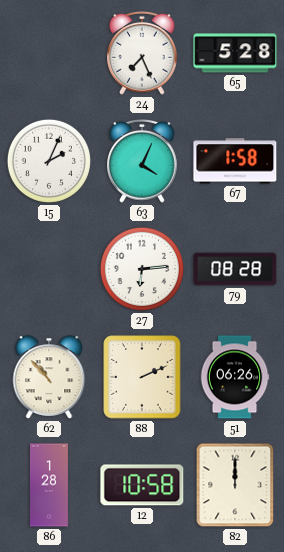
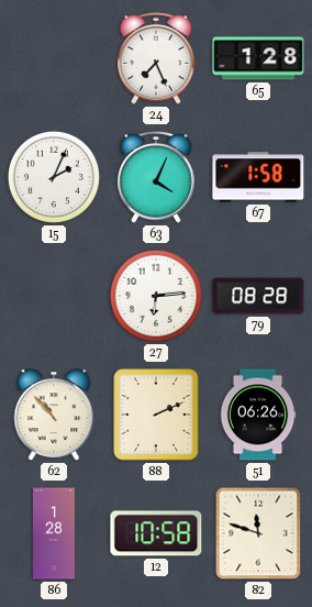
65: 5:28 -> 1:28 (258, 58)
82: 12:00 -> 11:48 (258, 533)
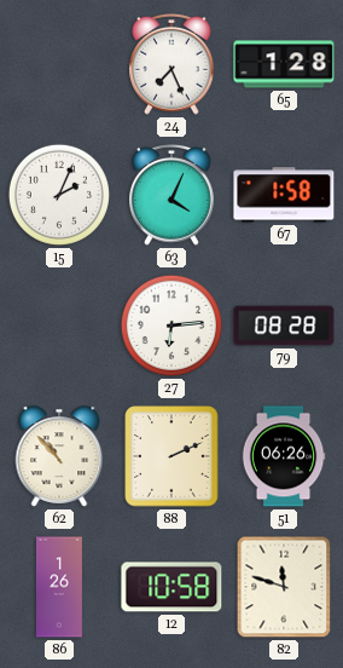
86: 1:28 -> 1:26 (59, 587)
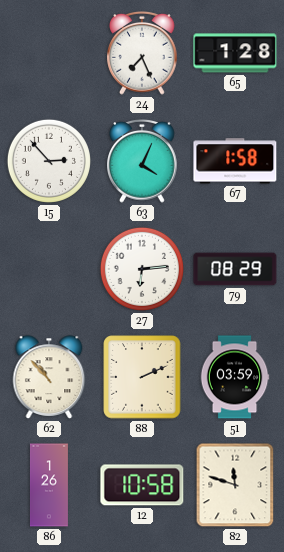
15: 2:04 -> 2:53 (49, 161)
79: 08:28 -> 08:29 (235, 269)
51: 06:26 -> 03:59 (235, 377)
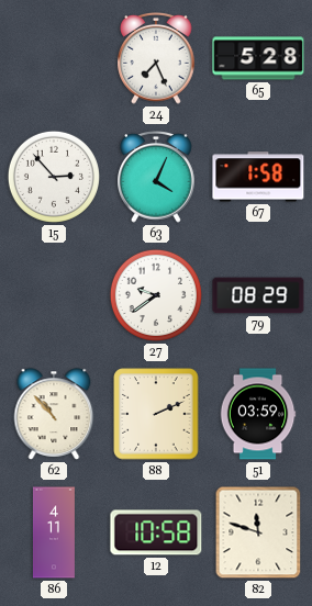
65: 1:28 -> 5:28 (258, 58)
27: 6:14 -> 9:39 (156, 295)
86: 1:26 -> 4:11 (54, 532)
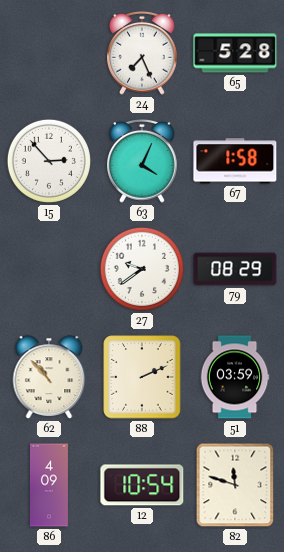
86: 4:11 -> 4:09 (49, 485)
12: 10:58 -> 10:54 (142, 485)
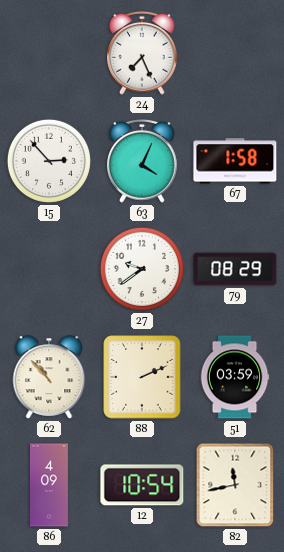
65: 5:28 -> none (235, 53)
82: 11:48 -> 11:43 (235, 485)
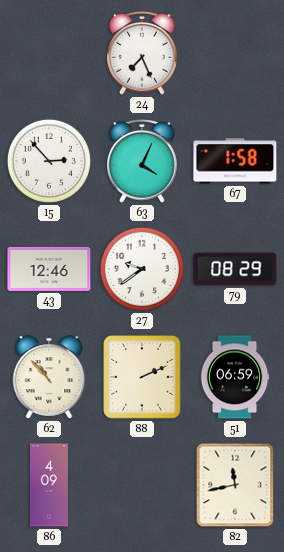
43: none -> 12:46 (49, 269)
51: 03:59 -> 06:59 (235, 377)
12: 10:54 -> none (142, 485)
